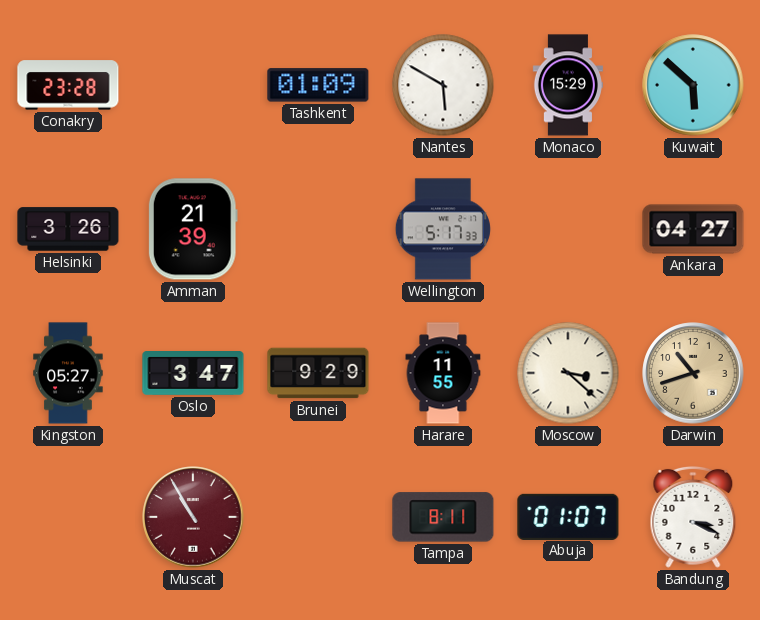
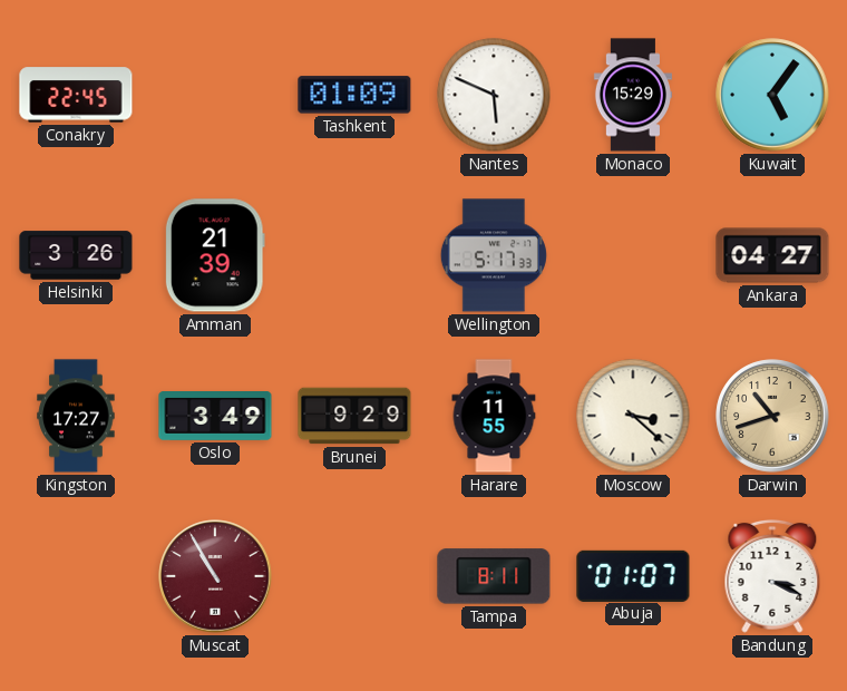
Conakry: 23:28 -> 22:45 (76, 95)
Nantes: 5:50 -> 5:49 (494, 95)
Kuwait: 5:52 -> 5:06 (772, 95)
Kingston: 05:27 -> 17:27 (76, 416)
Oslo: 3:47 -> 3:49 (215, 417)
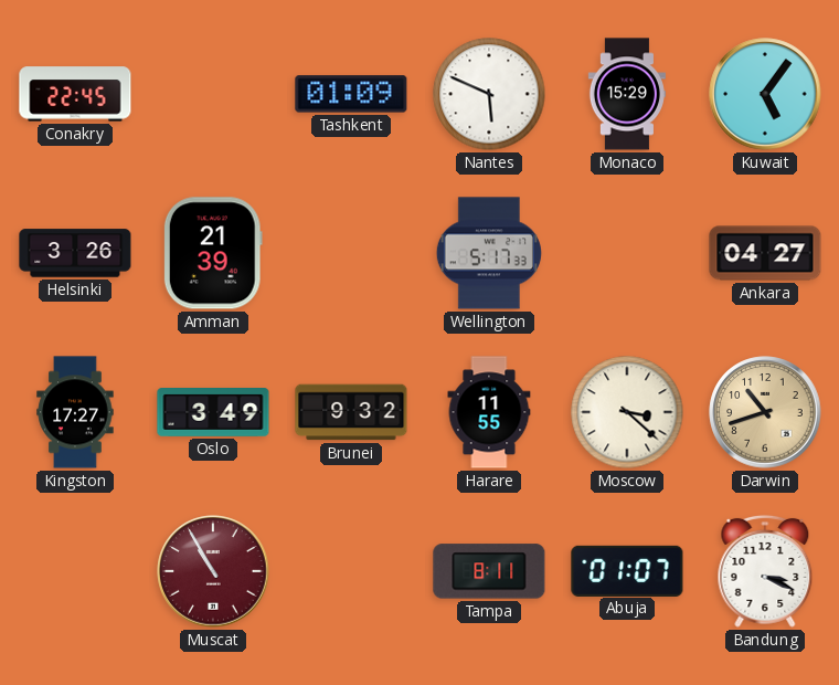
Brunei: 9:29 -> 9:32 (351, 412)
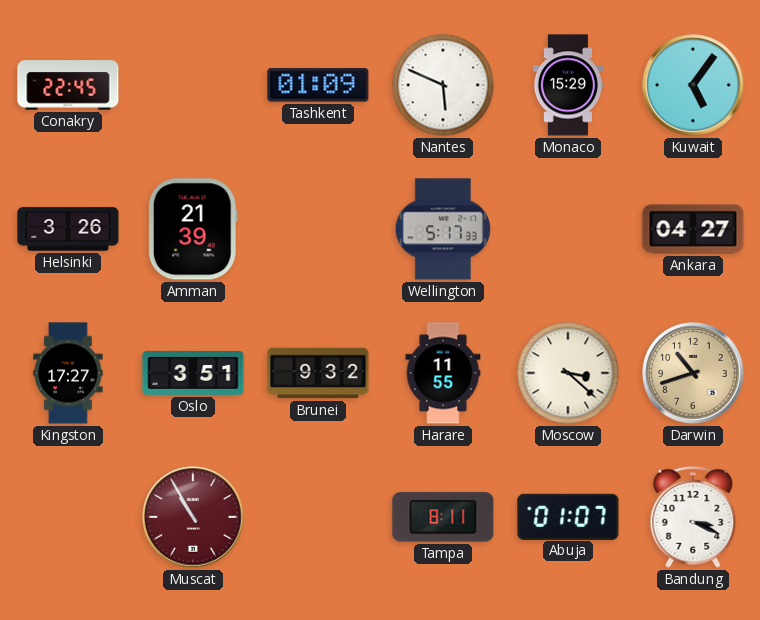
Oslo: 3:49 -> 3:51 (193, 374)
